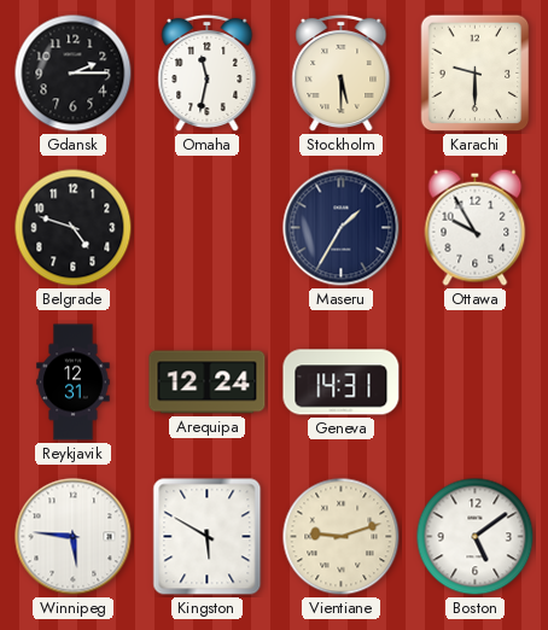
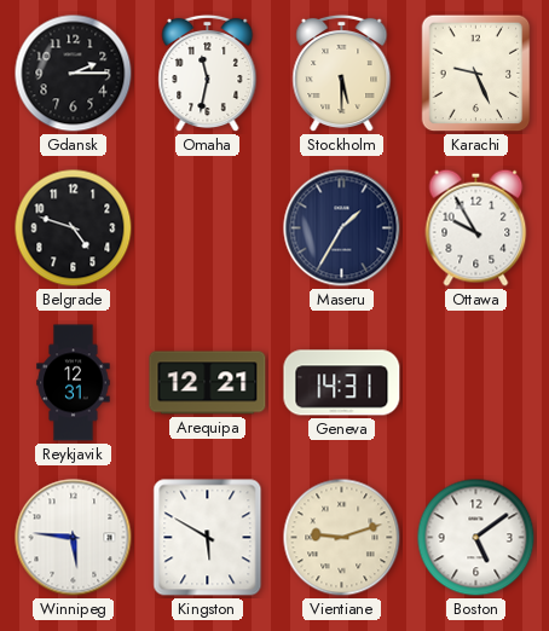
Karachi: 9:30 -> 9:26 (476, 74)
Arequipa: 12:24 -> 12:21 (208, 383)
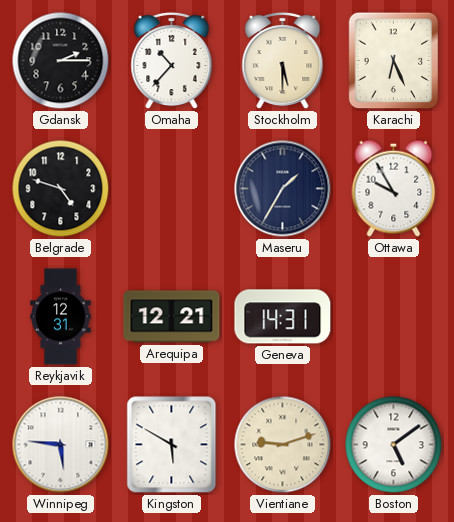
Omaha: 11:32 -> 10:37 (172, 61)
Karachi: 9:26 -> 6:26 (394, 61)
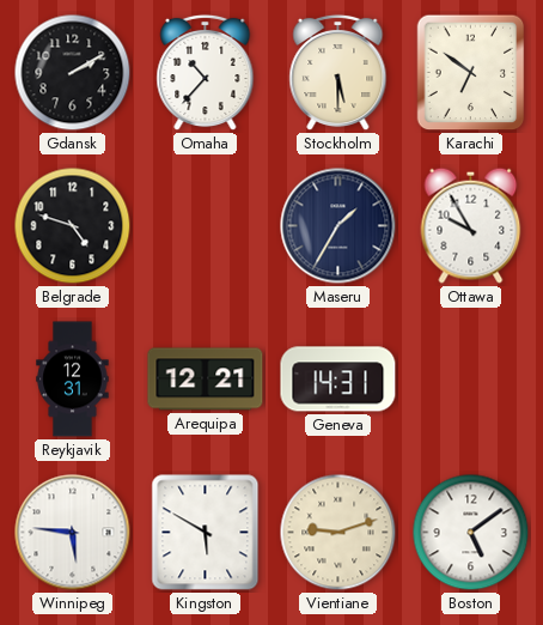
Gdansk: 2:15 -> 2:10 (73, 73)
Karachi: 6:26 -> 6:51 (471, 73)
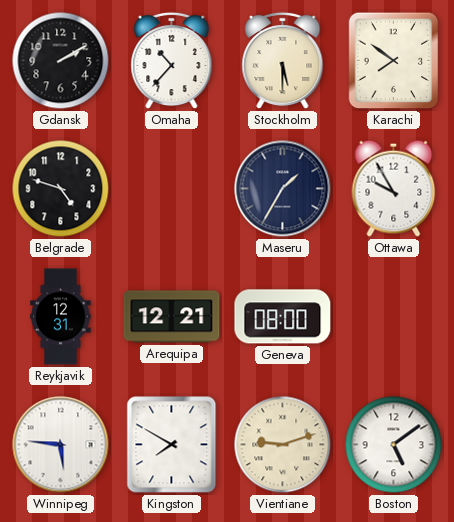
Karachi: 6:51 -> 7:51 (394, 61)
Geneva: 14:31 -> 08:00 (283, 317)
Kingston: 5:50 -> 7:50 (172, 445)
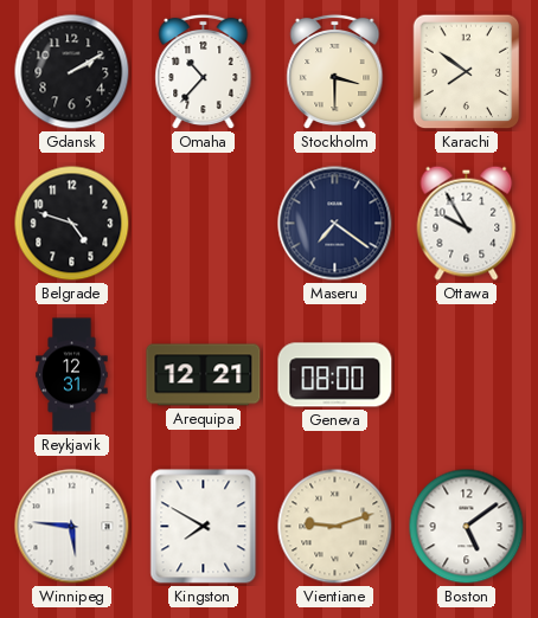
Stockholm: 5:30 -> 3:30 (335, 72)
Maseru: 1:35 -> 7:21 (335, 224)
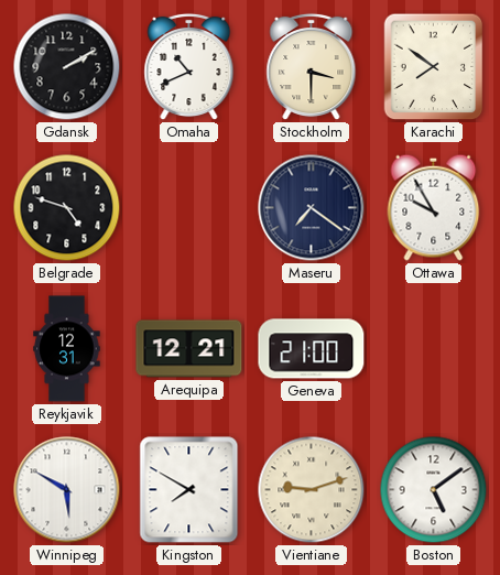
Omaha: 10:37 -> 10:41 (189, 67)
Geneva: 08:00 -> 21:00 (312, 349)
Winnipeg: 5:46 -> 5:50 (67, 490)
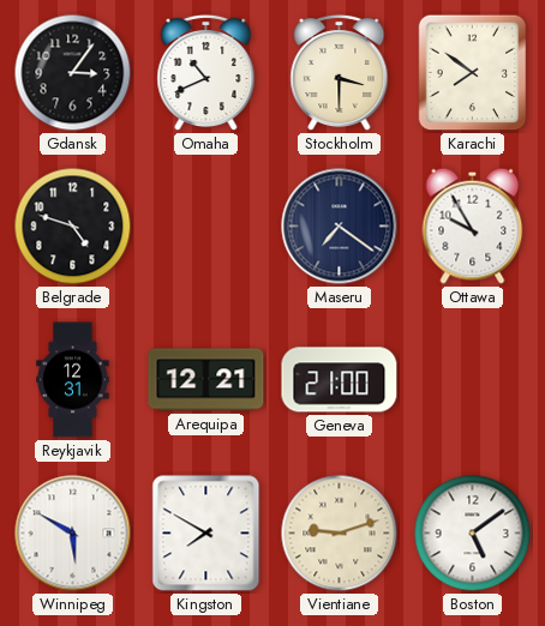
Gdansk: 2:10 -> 3:06 (73, 73)
